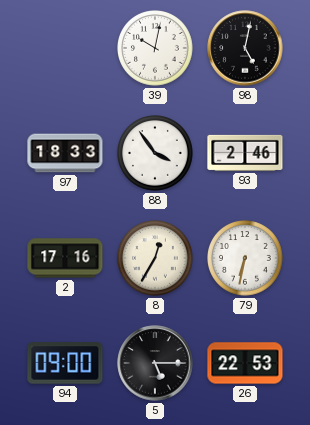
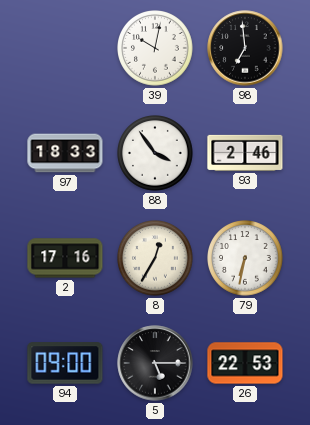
98: 5:02 -> 6:59 (245, 48)
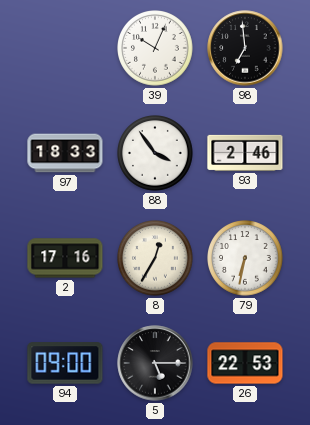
39: 10:02 -> 10:04 (156, 49)
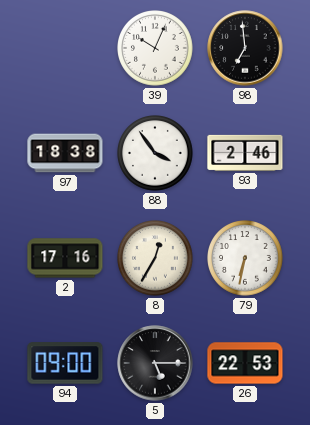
97: 18:33 -> 18:38 (65, 153)
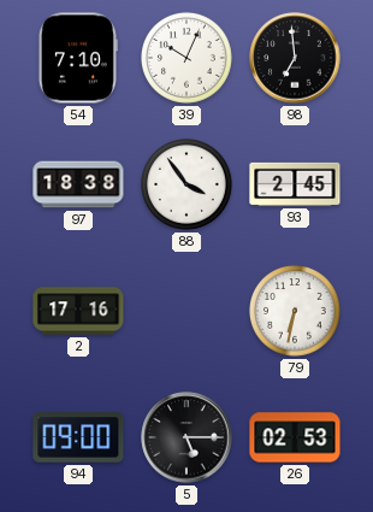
54: none -> 7:10 (78, 58)
93: 2:46 -> 2:45 (295, 184)
8: 12:35 -> none (156, 259)
26: 22:53 -> 02:53 (295, 437)
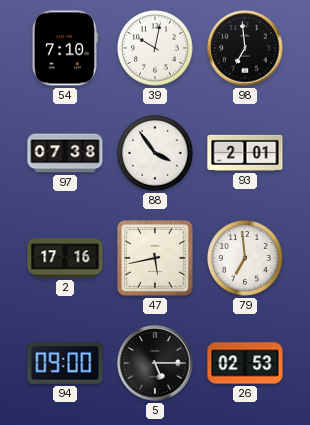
39: 10:04 -> 10:02 (156, 49)
97: 18:38 -> 07:38 (65, 153)
93: 2:45 -> 2:01 (245, 153)
47: none -> 5:43 (155, 258)
79: 6:32 -> 6:59 (246, 259)
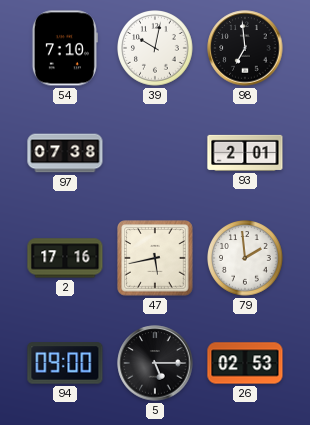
88: 3:54 -> none (156, 154)
79: 6:59 -> 1:59 (246, 259)
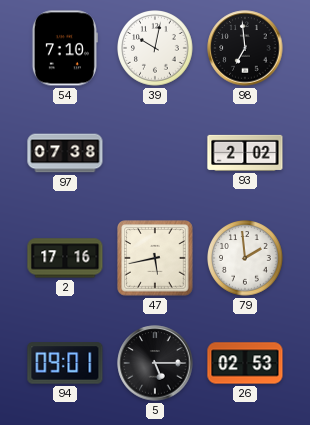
93: 2:01 -> 2:02 (245, 153)
94: 09:00 -> 09:01 (65, 363)
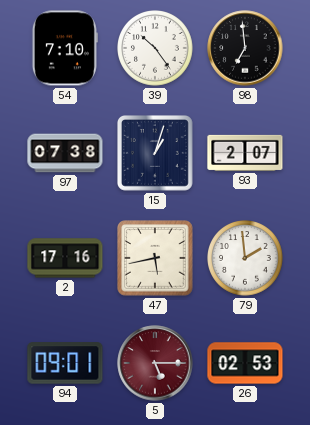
39: 10:02 -> 10:24 (156, 49)
15: none -> 1:03 (156, 154)
93: 2:02 -> 2:07 (245, 153)
5 dial: black -> burgundy (155, 363)
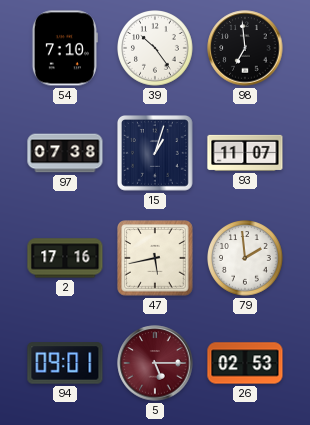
93: 2:07 -> 11:07 (245, 153)
